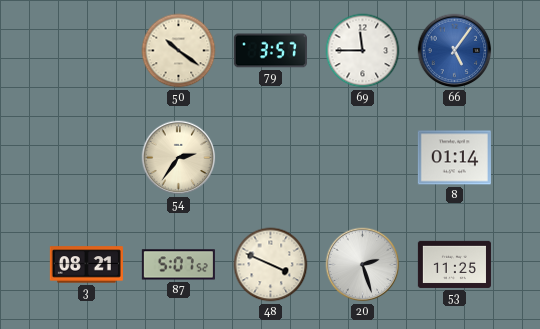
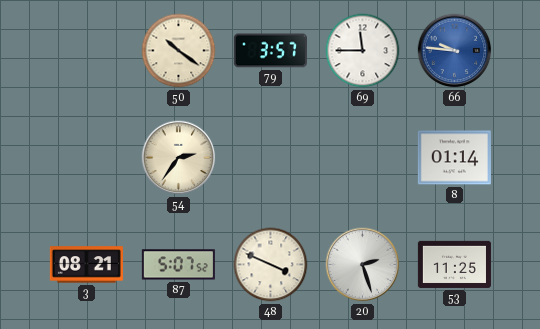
66: 5:06 -> 9:46 (455, 51)
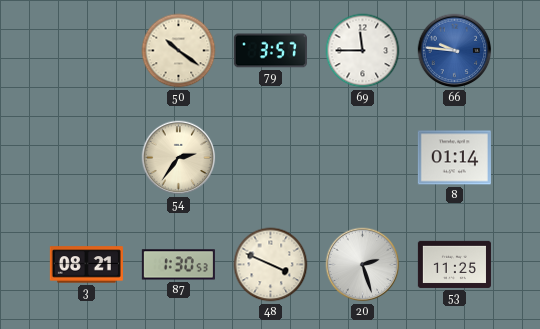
87: 5:07 -> 1:30 (178, 265)
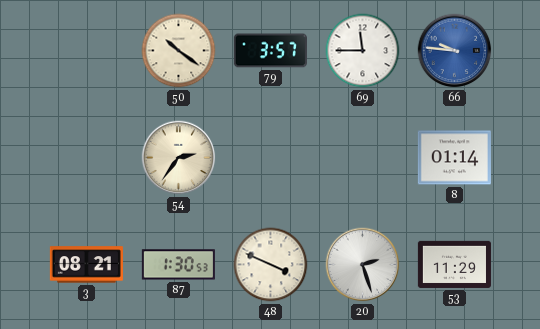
53: 11:25 -> 11:29 (454, 264)
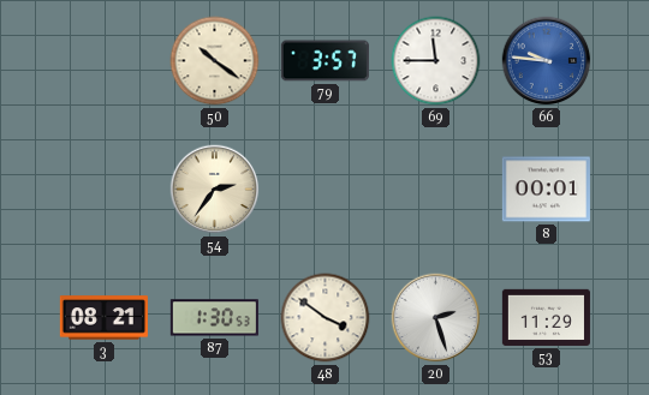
8: 01:14 -> 00:01 (546, 190)
48: 3:49 -> 3:51 (326, 318)
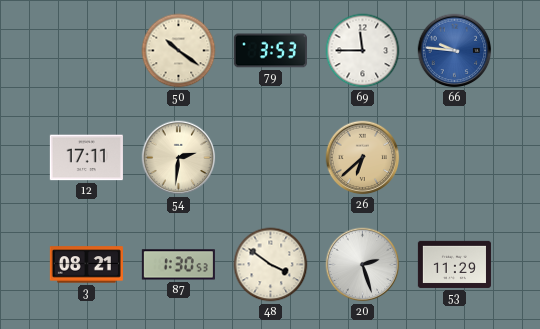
79: 3:57 -> 3:53 (270, 51)
12: none -> 17:11 (86, 158)
54: 2:36 -> 2:31 (179, 158)
26: none -> 6:38 (363, 158)
8: 00:01 -> none (546, 190)
